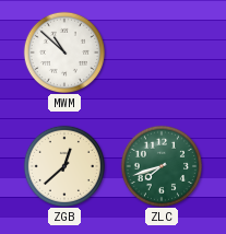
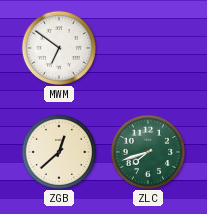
MWM: 10:52 -> 6:51 (58, 47)
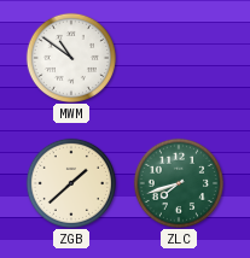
MWM: 6:51 -> 10:51 (70, 57)
ZGB: 12:38 -> 1:38 (70, 182)
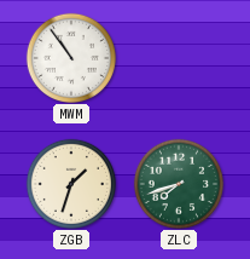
MWM: 10:51 -> 10:54 (70, 57)
ZGB: 1:38 -> 1:33 (70, 183)
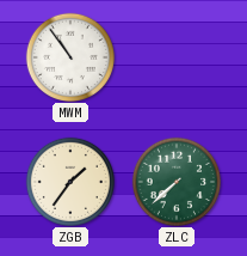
ZGB: 1:33 -> 1:36 (69, 181)
ZLC: 7:42 -> 7:38 (175, 181)
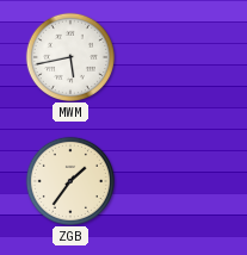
MWM: 10:54 -> 5:43 (69, 56)
ZLC: 7:38 -> none (175, 181)
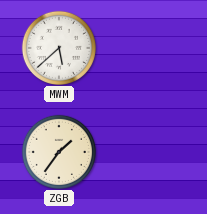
MWM: 5:43 -> 5:38 (58, 47)
